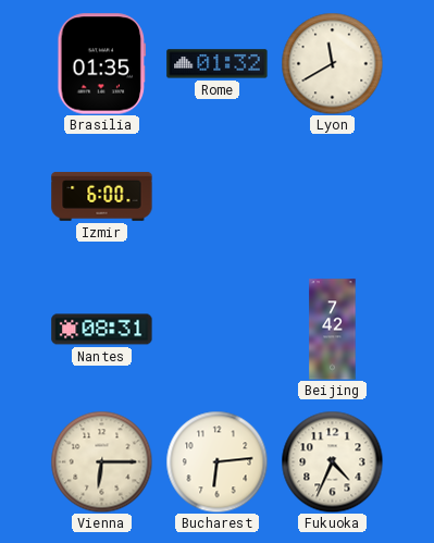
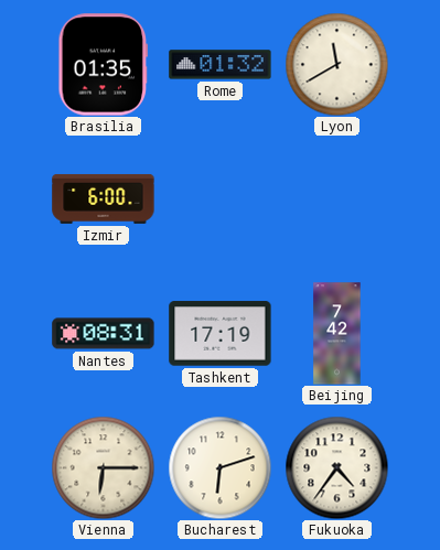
Tashkent: none -> 17:19 (221, 334)
Bucharest: 6:14 -> 6:12 (219, 467)
Fukuoka: 4:34 -> 4:36 (336, 467)
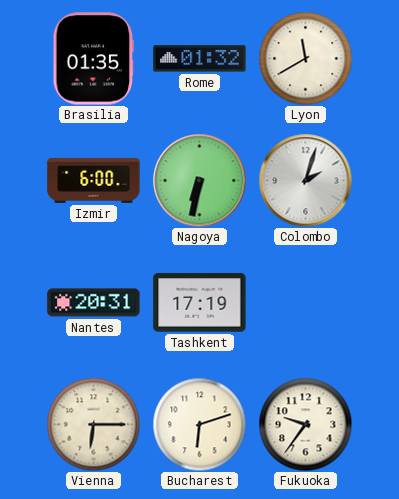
Nagoya: none -> 6:32 (199, 180)
Colombo: none -> 2:03 (305, 180)
Nantes: 08:31 -> 20:31 (94, 303)
Beijing: 7:42 -> none (337, 334)
Fukuoka: 4:36 -> 9:36 (305, 424)
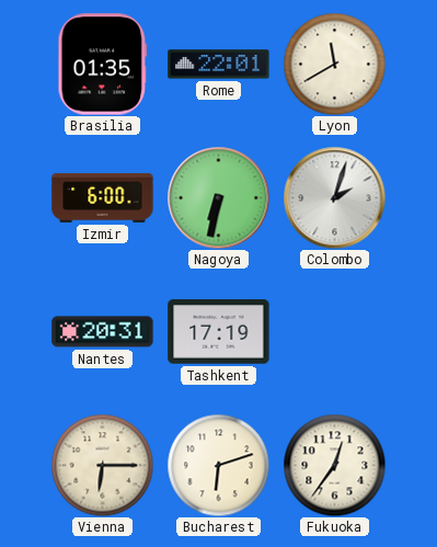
Rome: 01:32 -> 22:01 (219, 65)
Fukuoka: 9:36 -> 12:36 (334, 465)
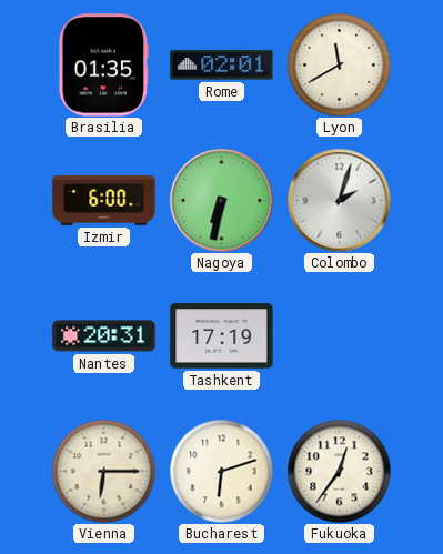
Rome: 22:01 -> 02:01 (222, 66)
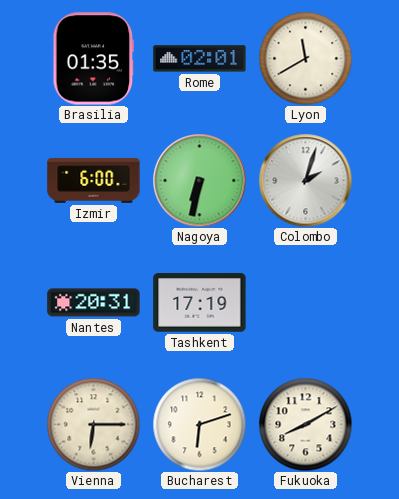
Fukuoka: 12:36 -> 8:10 (305, 424)
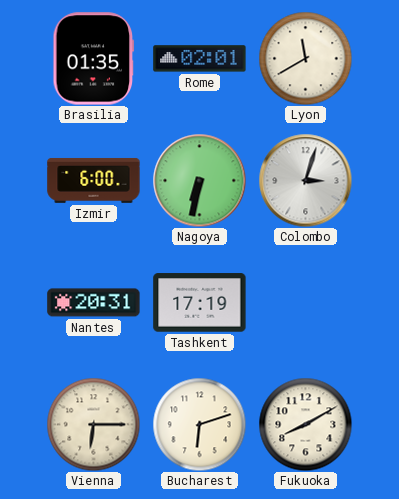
Colombo: 2:03 -> 3:03 (305, 180)
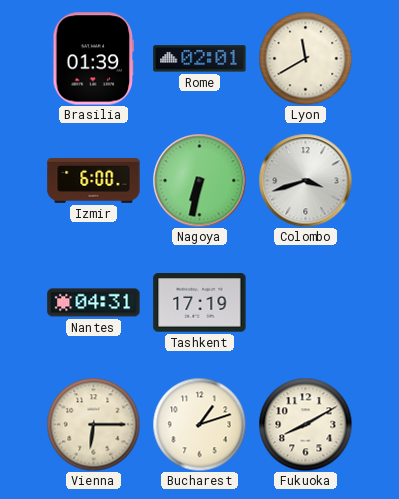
Brasilia: 01:35 -> 01:39 (94, 59)
Colombo: 3:03 -> 3:42 (305, 180)
Nantes: 20:31 -> 04:31 (94, 303)
Bucharest: 6:12 -> 1:12 (199, 424)
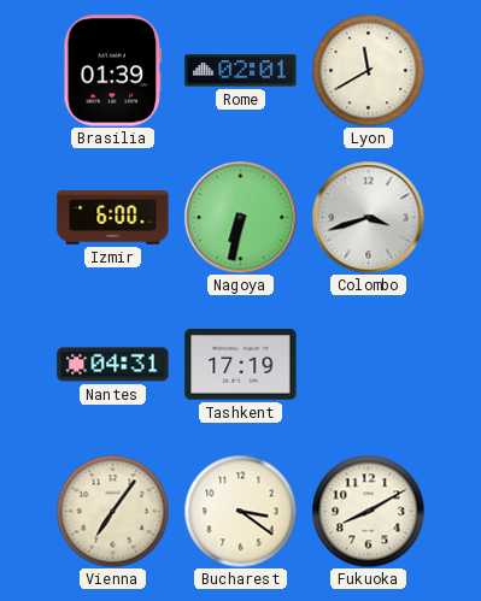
Vienna: 6:15 -> 7:06 (112, 511)
Bucharest: 1:12 -> 3:21 (240, 511)
